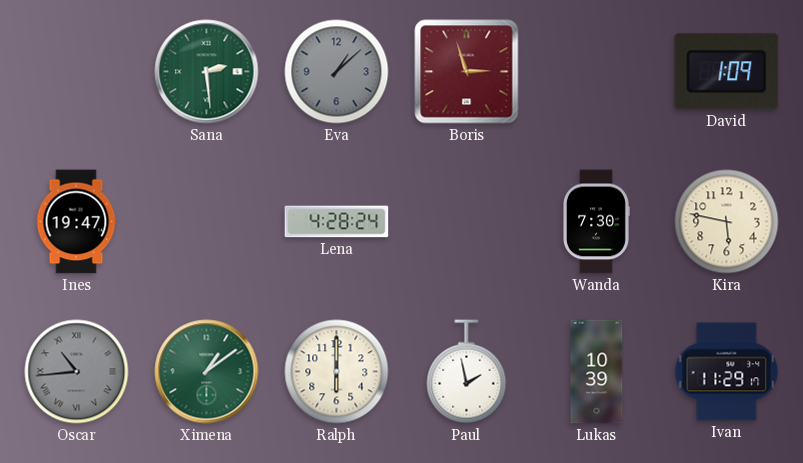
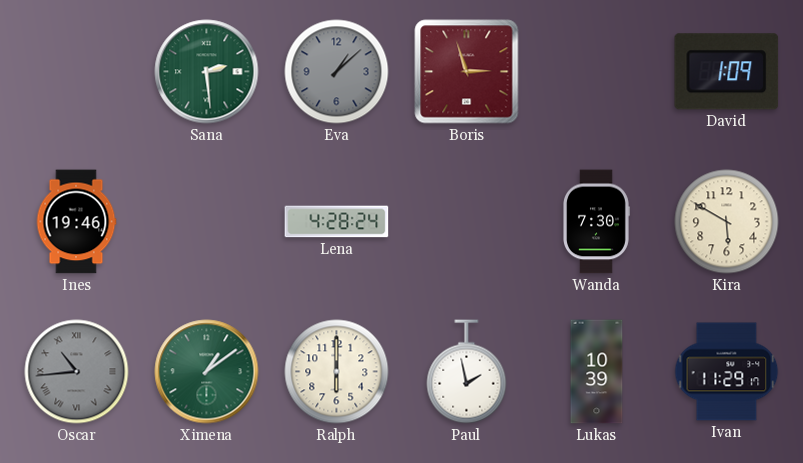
Ines: 19:47 -> 19:46 (76, 222)
Kira: 5:47 -> 5:50 (727, 222)
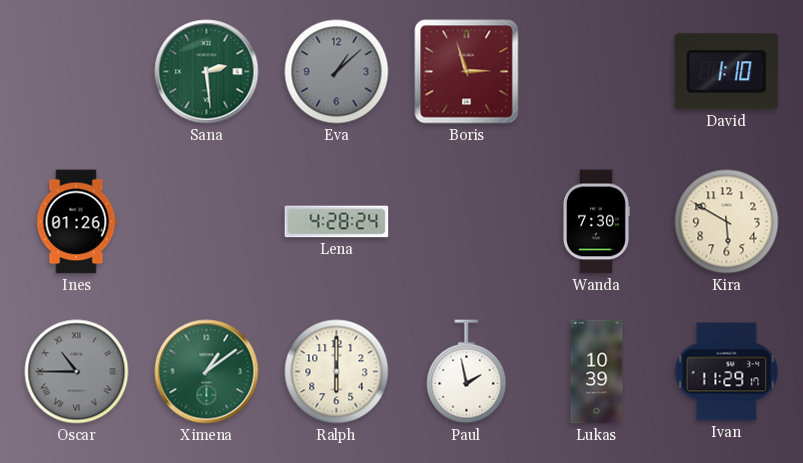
David: 1:09 -> 1:10 (727, 72)
Ines: 19:46 -> 01:26 (76, 222)
Oscar: 10:44 -> 10:45 (77, 372)
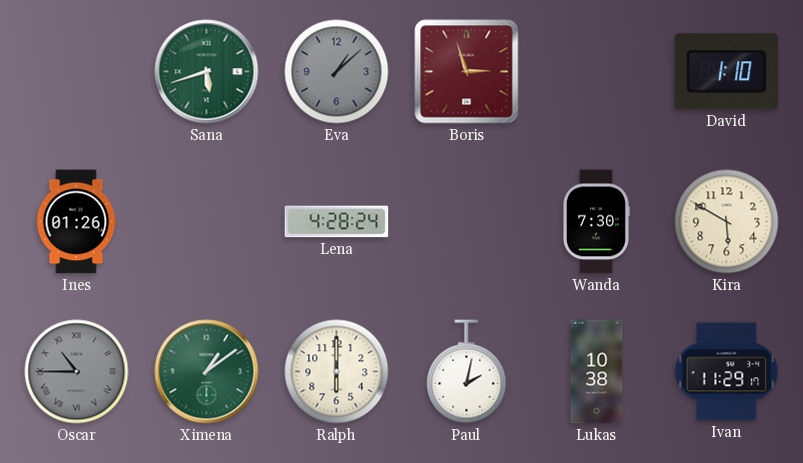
Sana: 2:29 -> 5:42 (207, 72)
Paul: 1:58 -> 2:02 (467, 372)
Lukas: 10:39 -> 10:38 (597, 372)
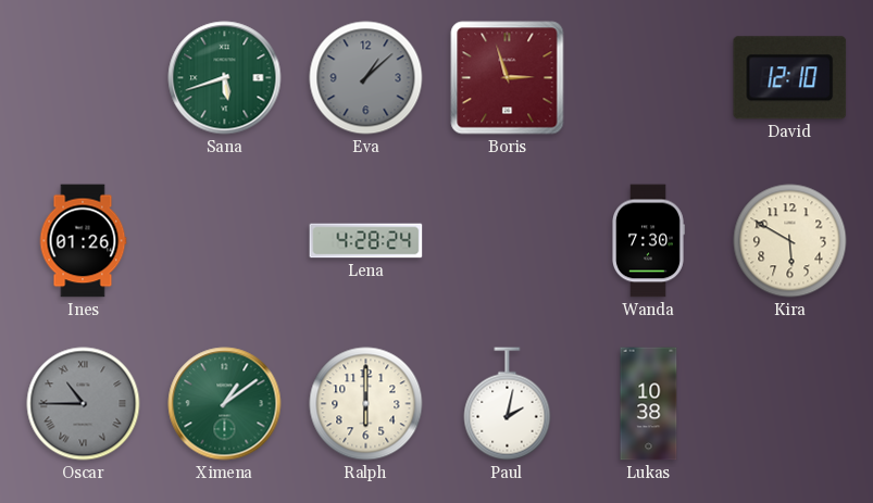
David: 1:10 -> 12:10 (790, 78)
Ivan: 11:29 -> none (727, 372)
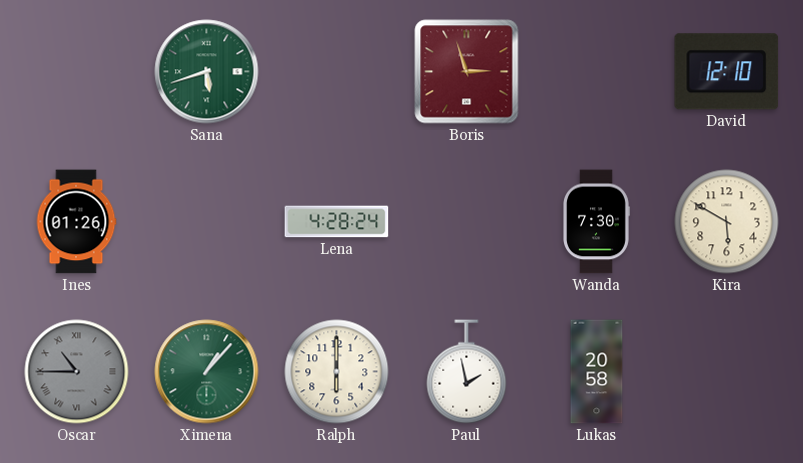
Eva: 1:08 -> none (366, 78)
Ximena: 1:09 -> 1:07 (207, 372)
Paul: 2:02 -> 1:58 (467, 372)
Lukas: 10:38 -> 20:58 (597, 372)
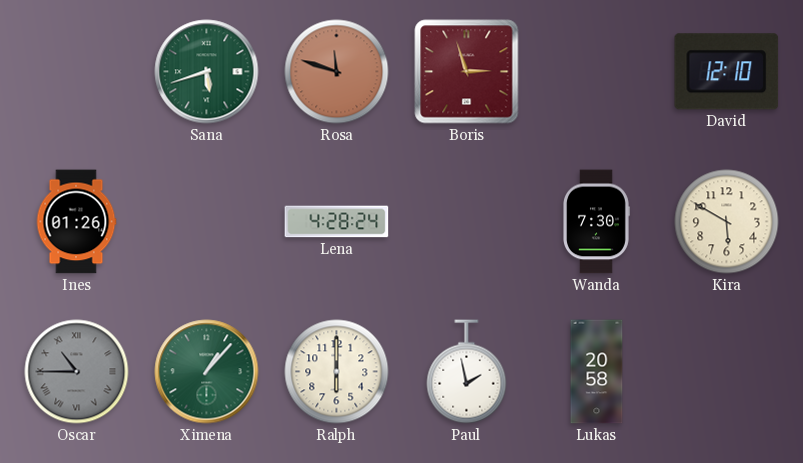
Rosa: none -> 11:48 (337, 72)
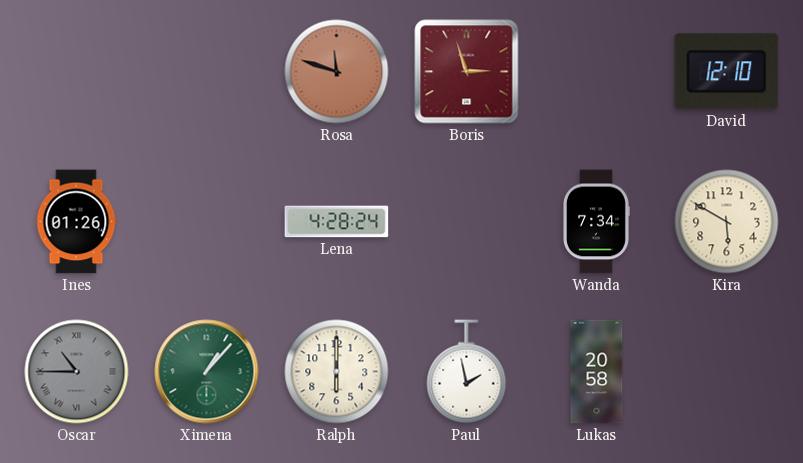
Sana: 5:42 -> none (207, 72)
Wanda: 7:30 -> 7:34 (597, 222)
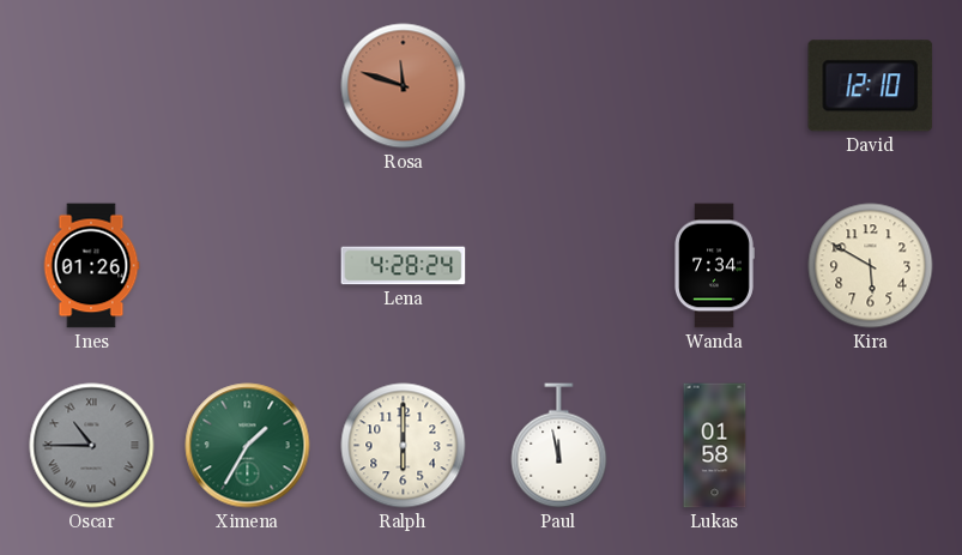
Boris: 2:57 -> none (467, 72)
Ximena: 1:07 -> 1:35 (248, 446)
Paul: 1:58 -> 11:58 (559, 446)
Lukas: 20:58 -> 01:58 (715, 446)
